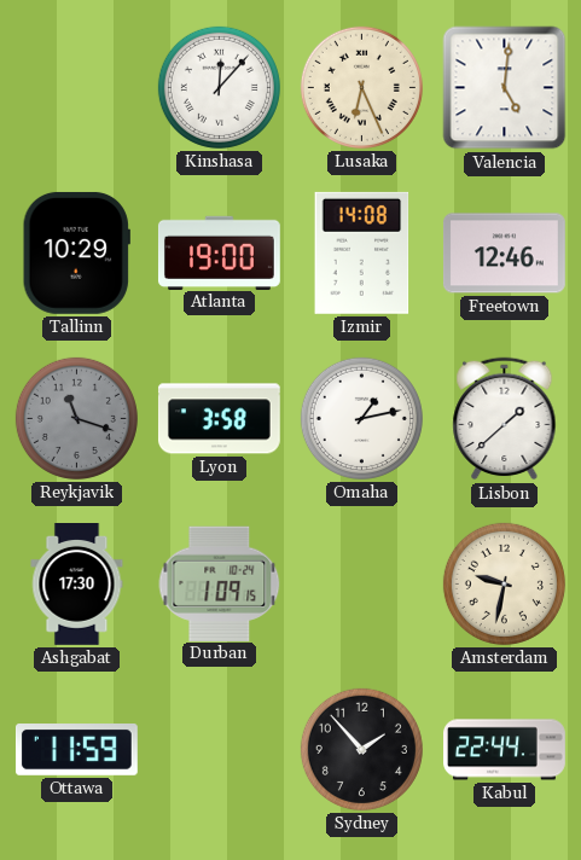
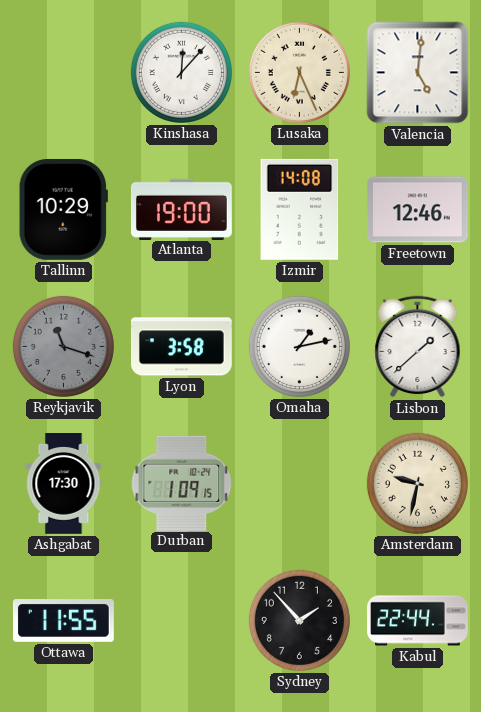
Ottawa: 11:59 -> 11:55 (63, 621)
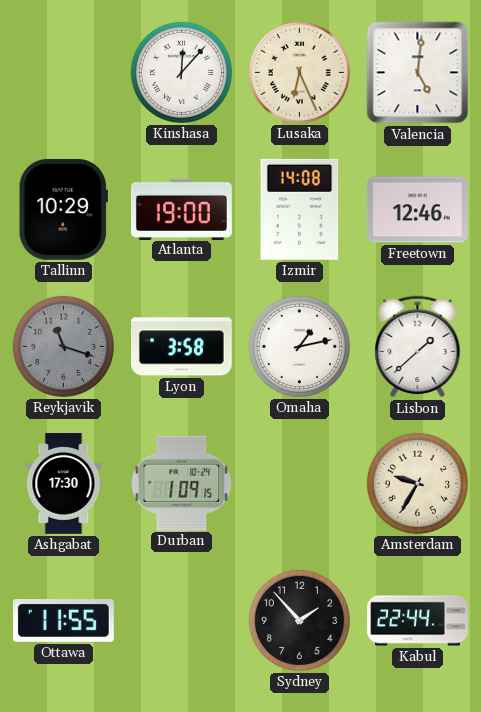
Amsterdam: 9:32 -> 9:35 (417, 483)
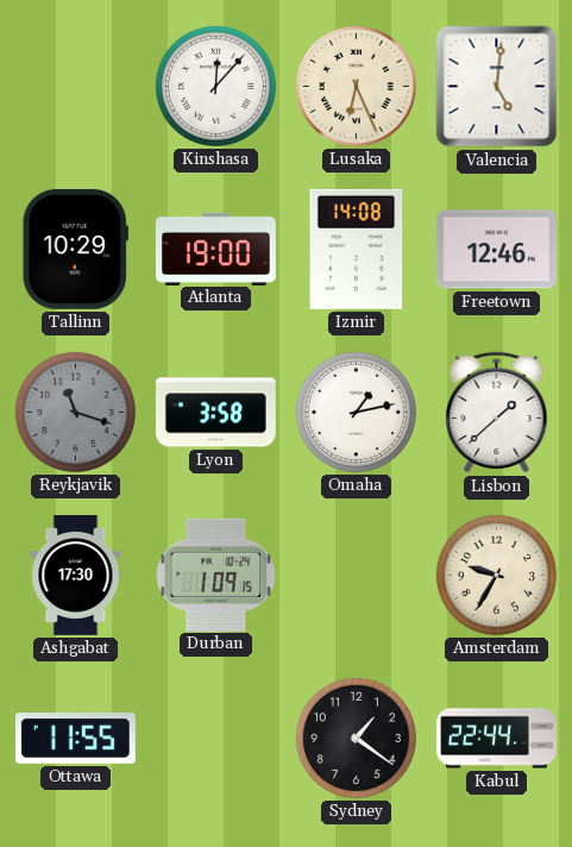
Sydney: 1:53 -> 1:21 (356, 738)
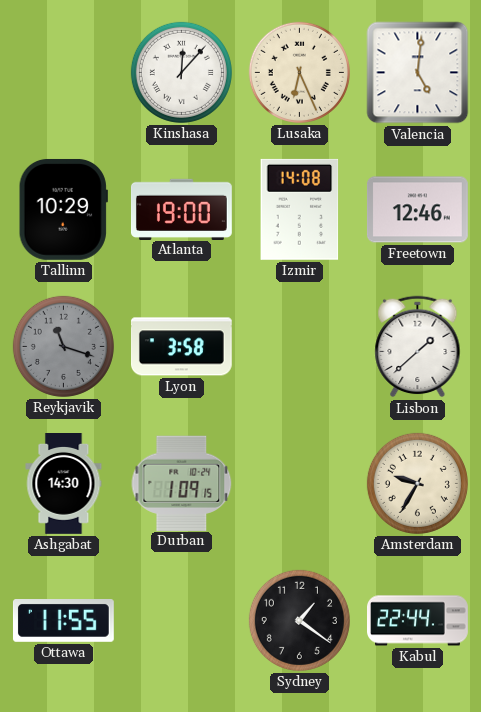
Omaha: 1:13 -> none (356, 412)
Ashgabat: 17:30 -> 14:30 (64, 484)
